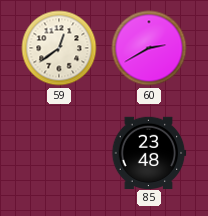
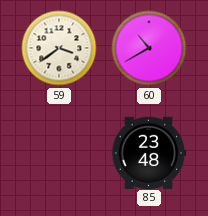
59: 12:39 -> 3:39 (59, 48)
60: 2:40 -> 10:40 (149, 48)
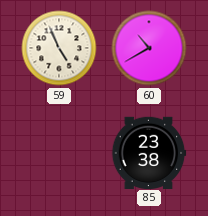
59: 3:39 -> 4:56 (59, 48)
85: 23:48 -> 23:38 (149, 152)
